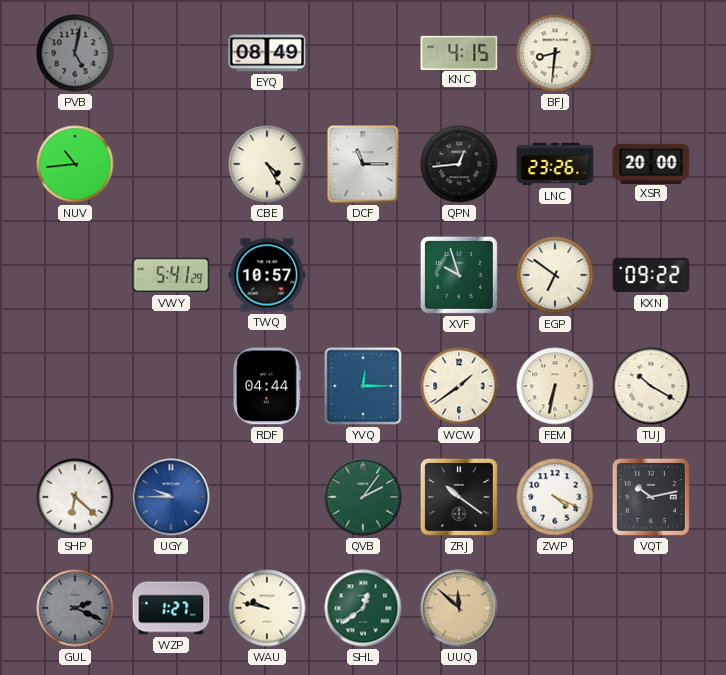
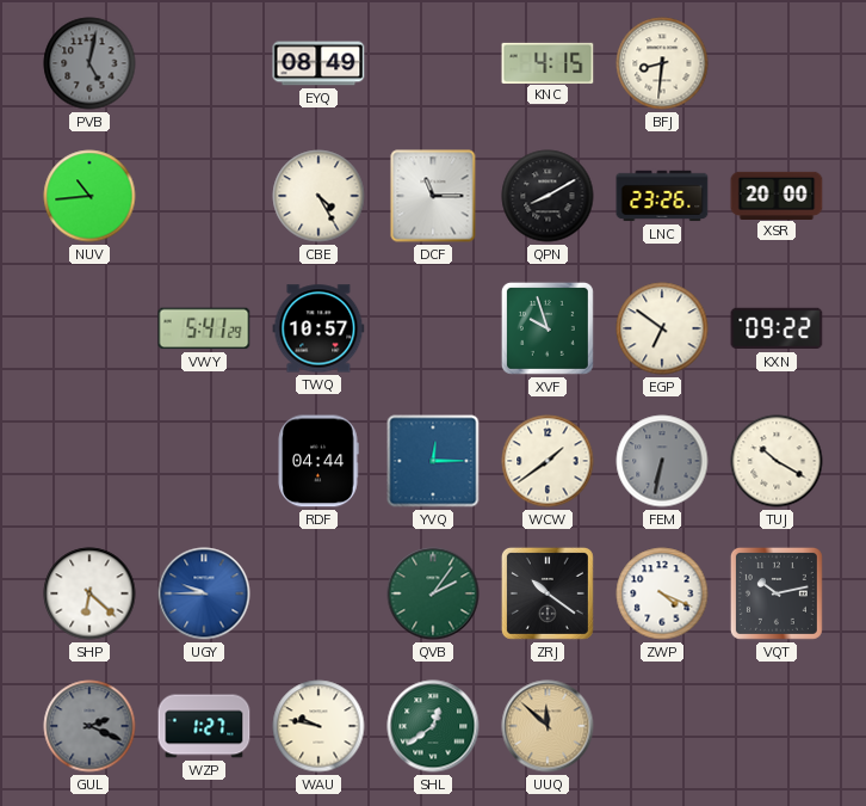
QPN: 12:44 -> 8:10 (548, 196)
FEM dial: cream -> grey (662, 461)
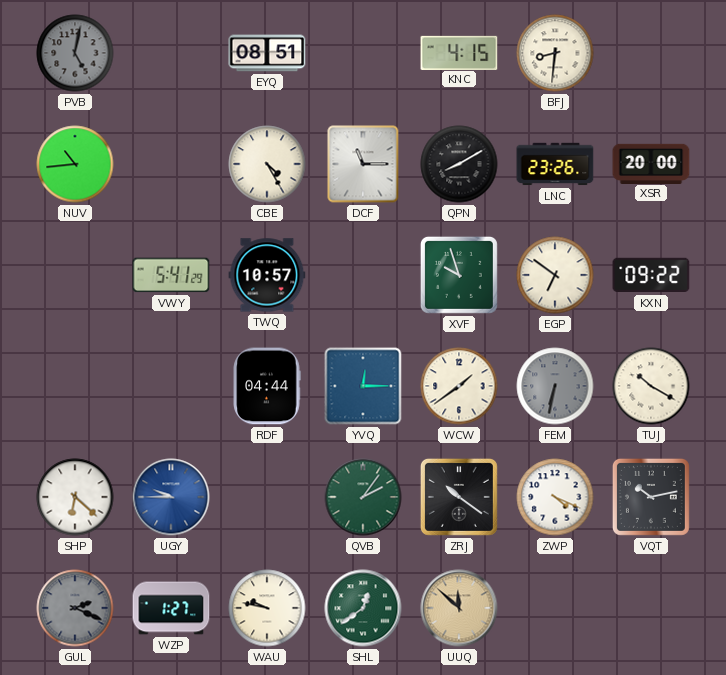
EYQ: 08:49 -> 08:51 (267, 53)
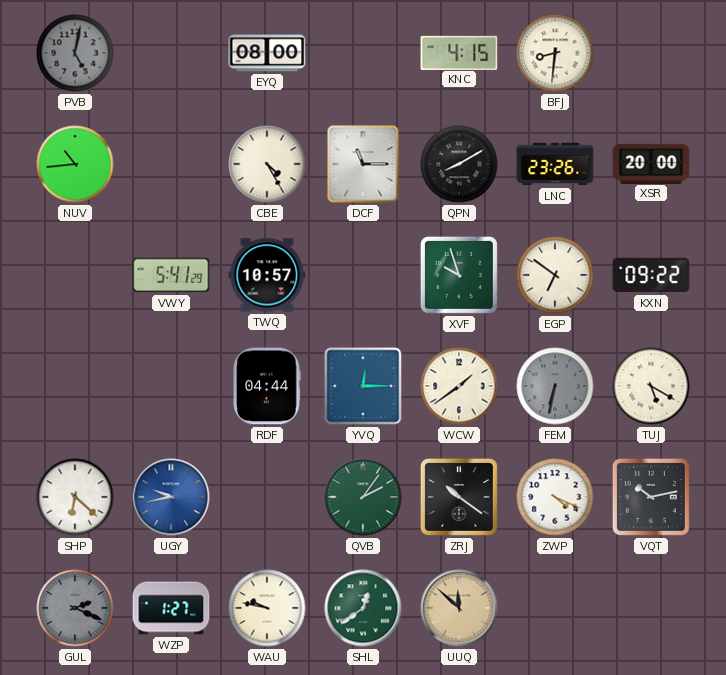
EYQ: 08:51 -> 08:00 (267, 53)
TUJ: 10:20 -> 5:20 (651, 386)
UGY: 9:45 -> 9:43 (171, 497)
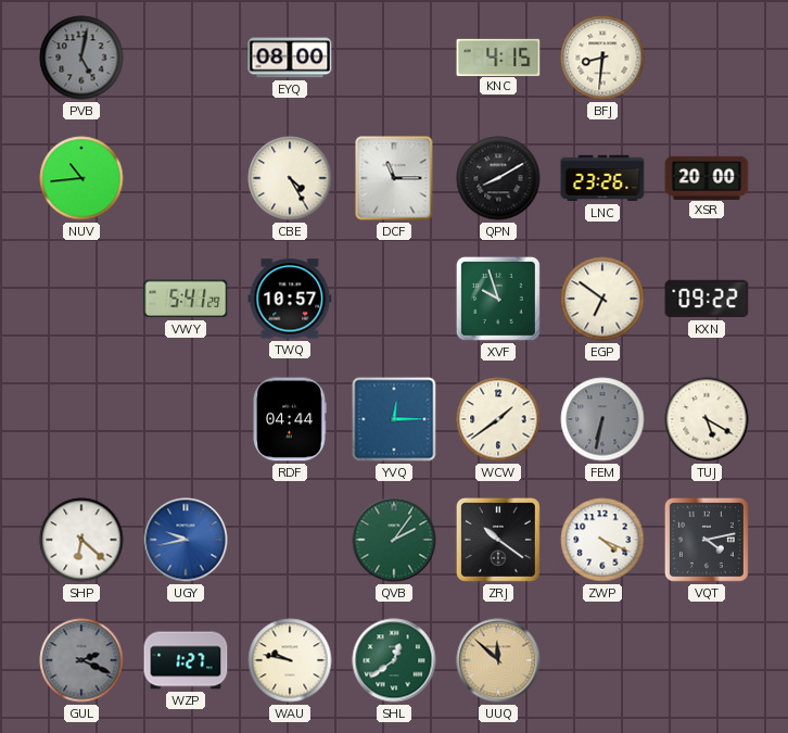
VQT: 10:13 -> 4:13 (707, 540)
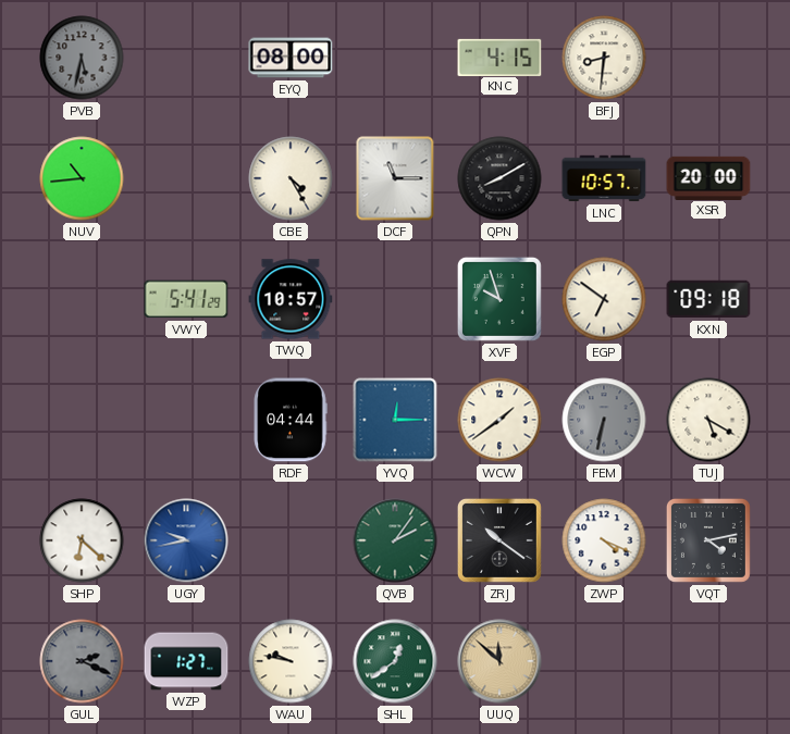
PVB: 5:02 -> 5:32 (82, 58)
LNC: 23:26 -> 10:57 (604, 178)
KXN: 09:22 -> 09:18 (708, 299)
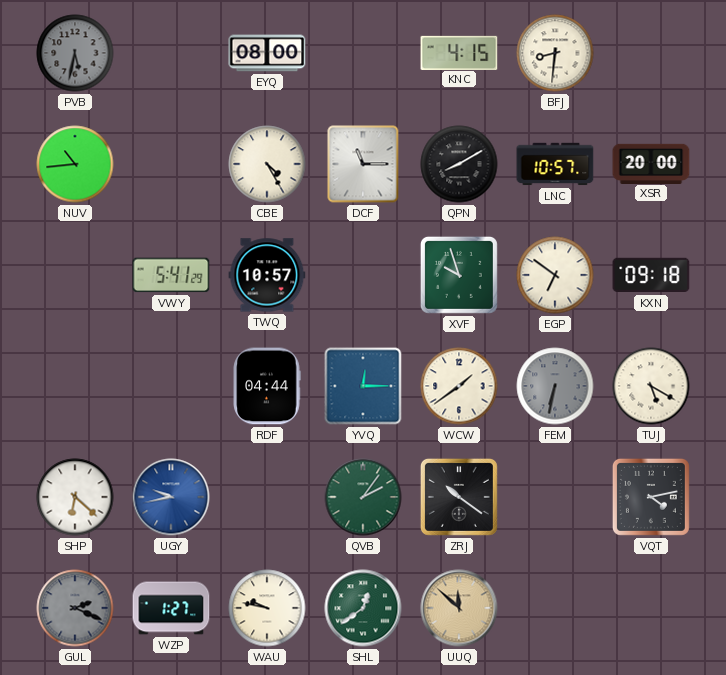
ZWP: 4:19 -> none (604, 540)
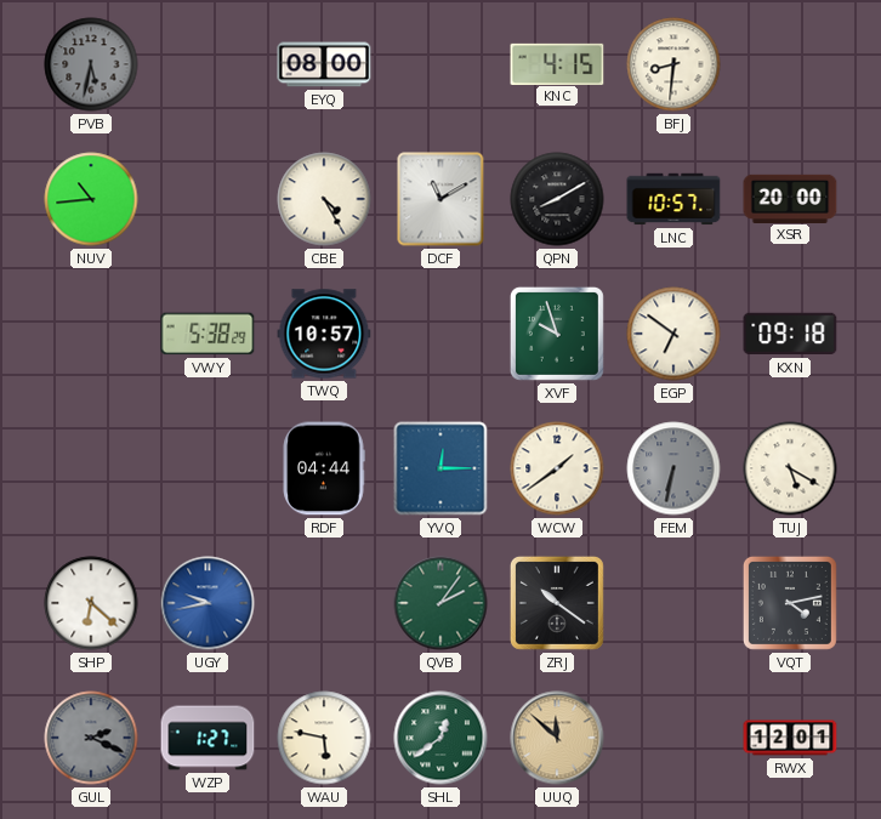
DCF: 11:15 -> 11:10 (440, 199)
VWY: 5:41 -> 5:38 (208, 334)
WAU: 9:47 -> 5:47 (324, 738)
RWX: none -> 12:01 (790, 738)
